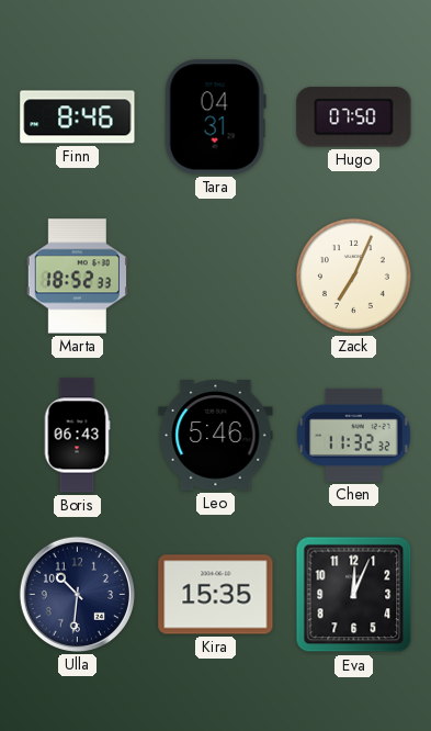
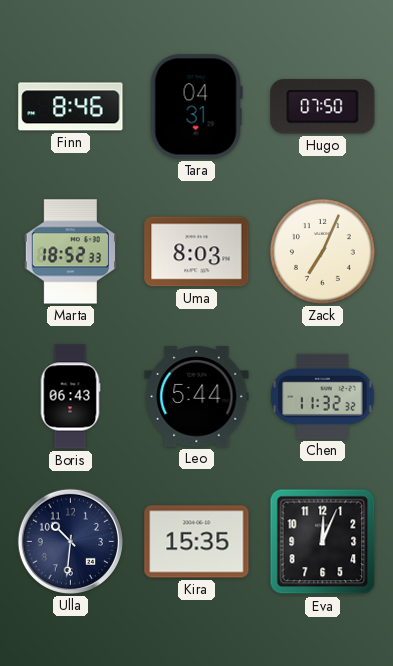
Uma: none -> 8:03 (197, 252)
Leo: 5:46 -> 5:44 (197, 397)
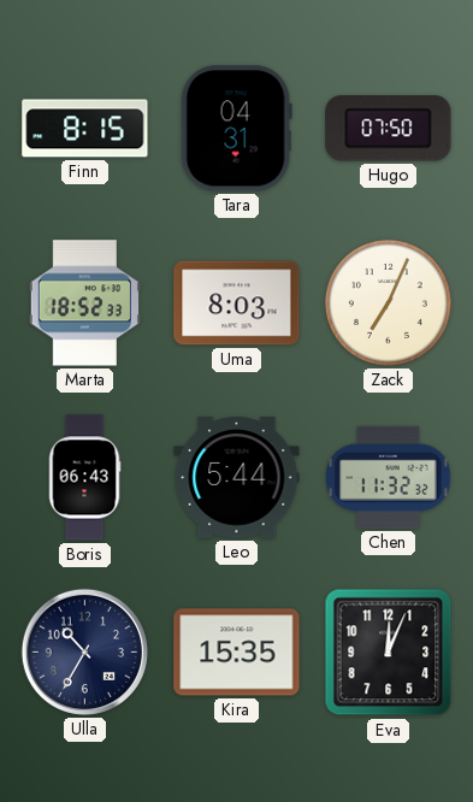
Finn: 8:46 -> 8:15 (85, 129)
Ulla: 10:31 -> 10:35 (84, 651)
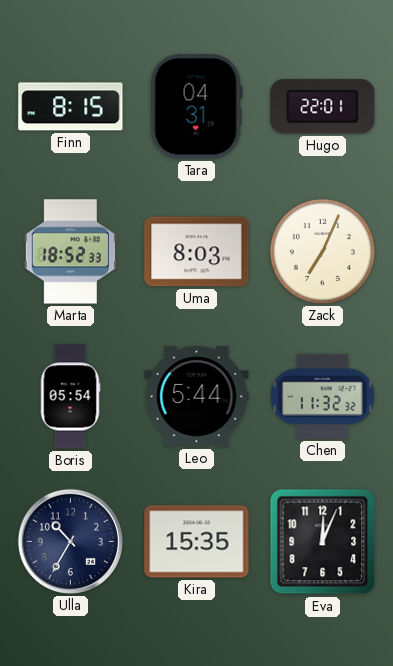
Hugo: 07:50 -> 22:01 (323, 107)
Boris: 06:43 -> 05:54 (70, 397)
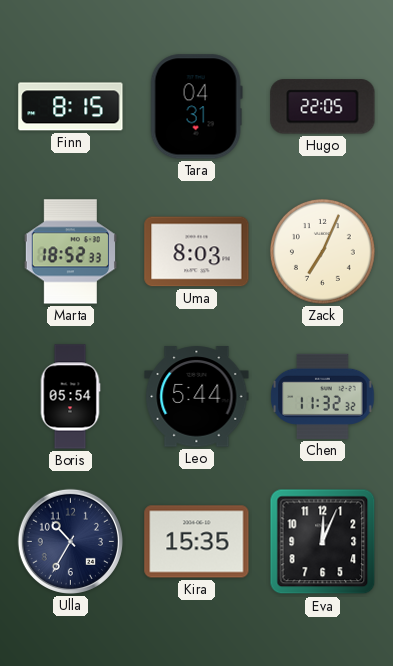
Hugo: 22:01 -> 22:05 (323, 107)
